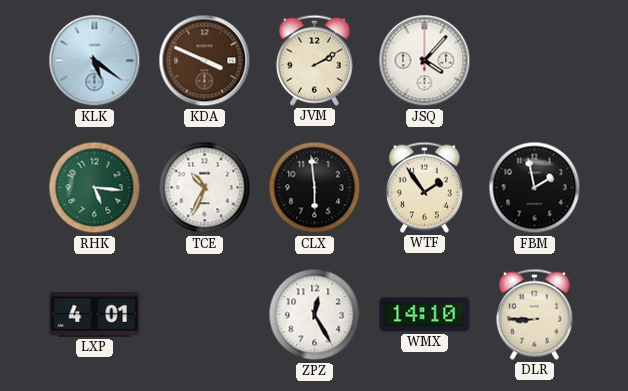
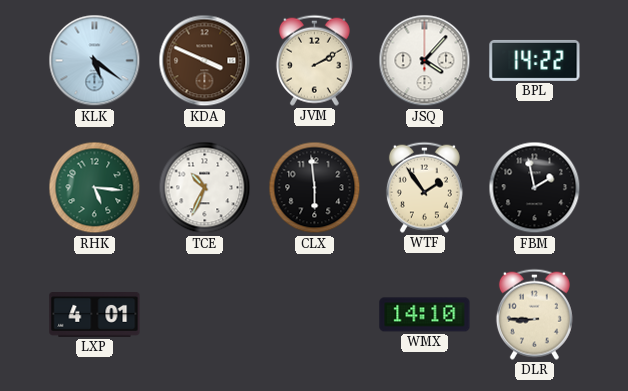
BPL: none -> 14:22 (535, 60)
ZPZ: 12:25 -> none (315, 315)
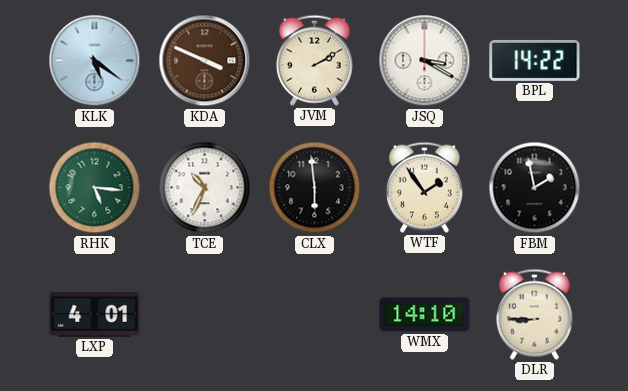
JSQ: 4:07 -> 3:20 (425, 61)
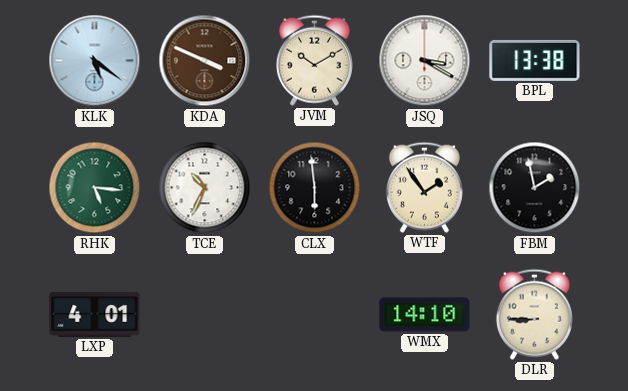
JVM: 2:10 -> 10:10 (314, 60)
BPL: 14:22 -> 13:38 (535, 60)
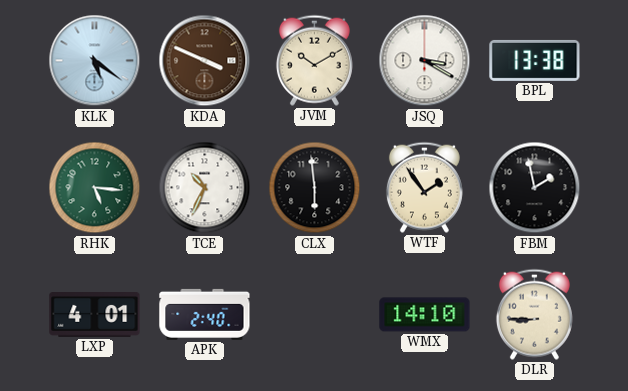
APK: none -> 2:40 (205, 314)
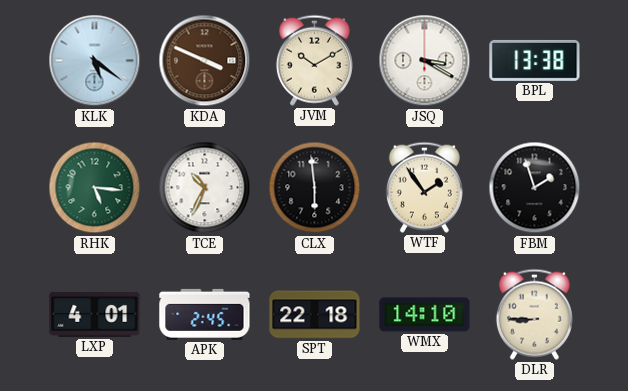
FBM: 1:58 -> 1:57 (535, 188)
APK: 2:40 -> 2:45 (205, 314)
SPT: none -> 22:18 (315, 315)
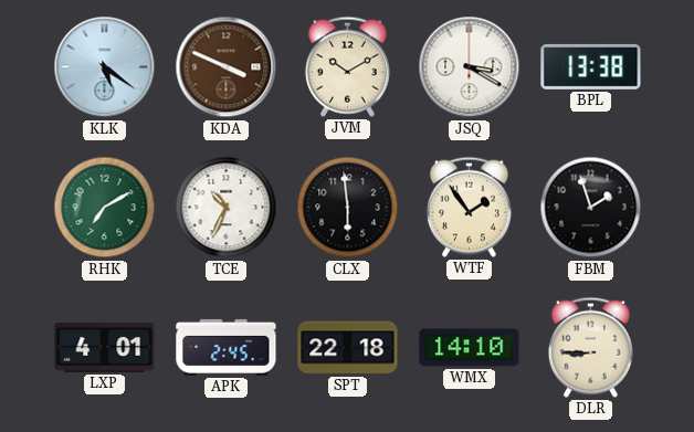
RHK: 5:16 -> 7:10 (105, 208)
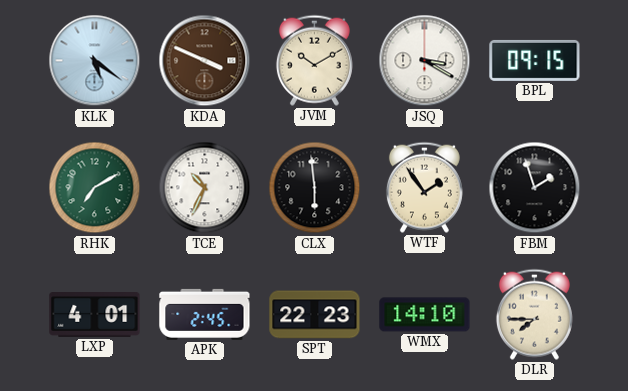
BPL: 13:38 -> 09:15 (535, 60)
SPT: 22:18 -> 22:23 (315, 315)
DLR: 8:45 -> 7:45 (534, 314)
